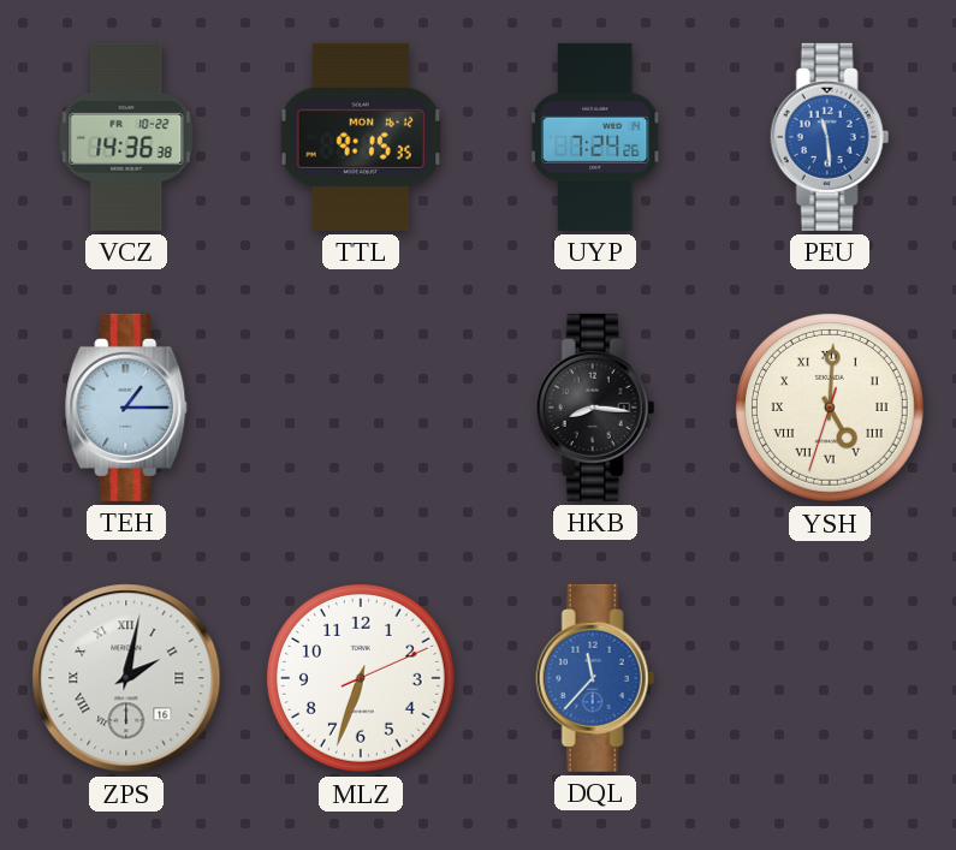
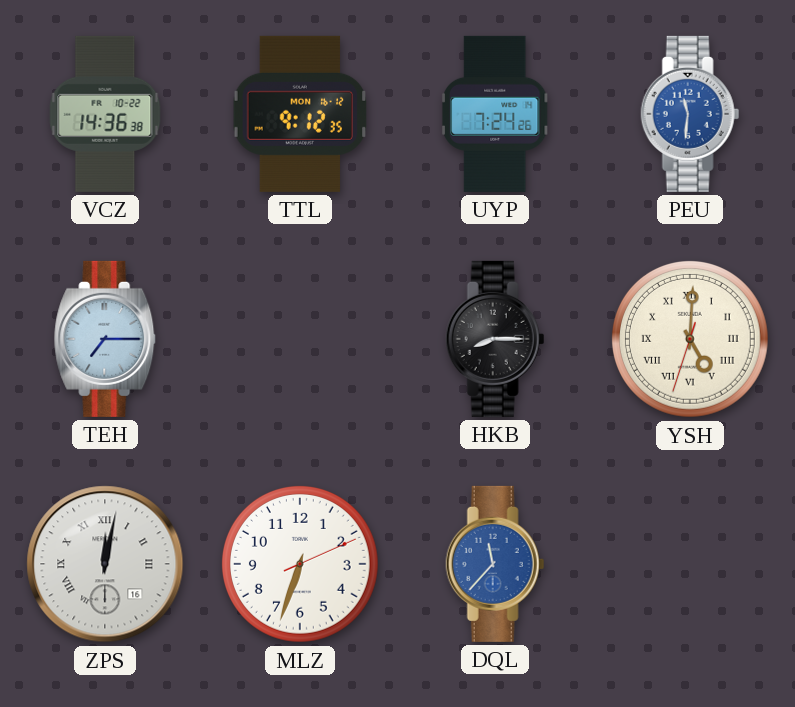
TTL: 9:15 -> 9:12 (299, 114)
PEU: 11:29 -> 11:31 (690, 114)
TEH: 1:15 -> 7:15 (106, 339)
HKB: 8:16 -> 8:15 (495, 339)
ZPS: 2:02 -> 12:02 (105, 564)
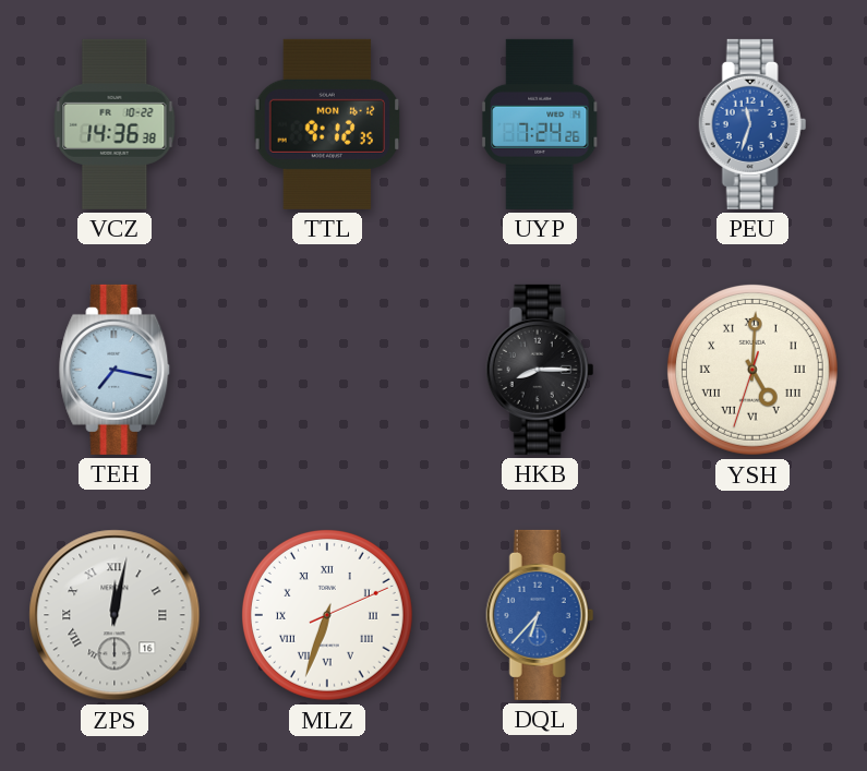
PEU: 11:31 -> 11:33 (752, 124)
TEH: 7:15 -> 7:17 (116, 370)
MLZ numerals: Arabic -> Roman (327, 615)
DQL: 11:37 -> 6:37 (540, 615)
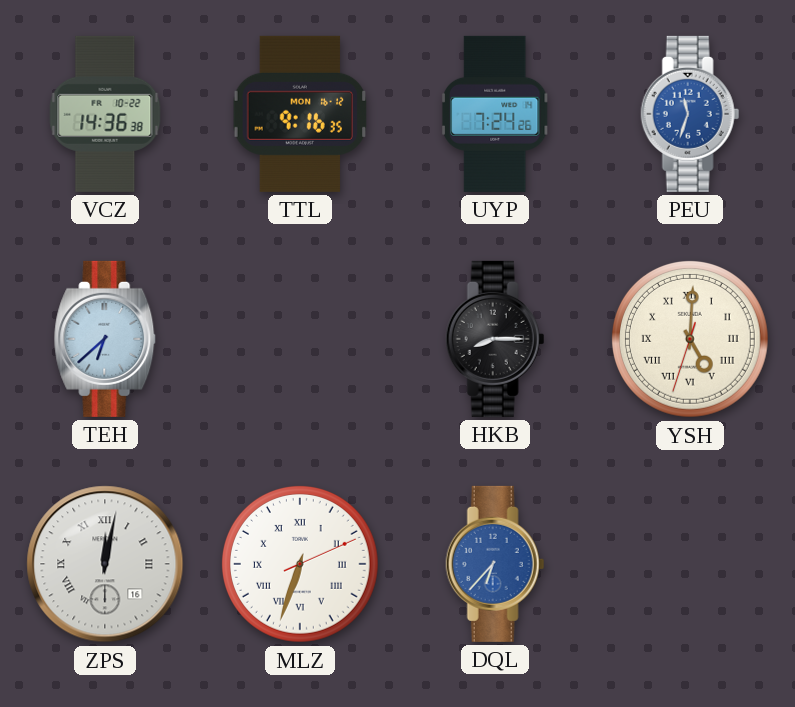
TTL: 9:12 -> 9:16 (299, 114)
TEH: 7:17 -> 6:38 (106, 339)
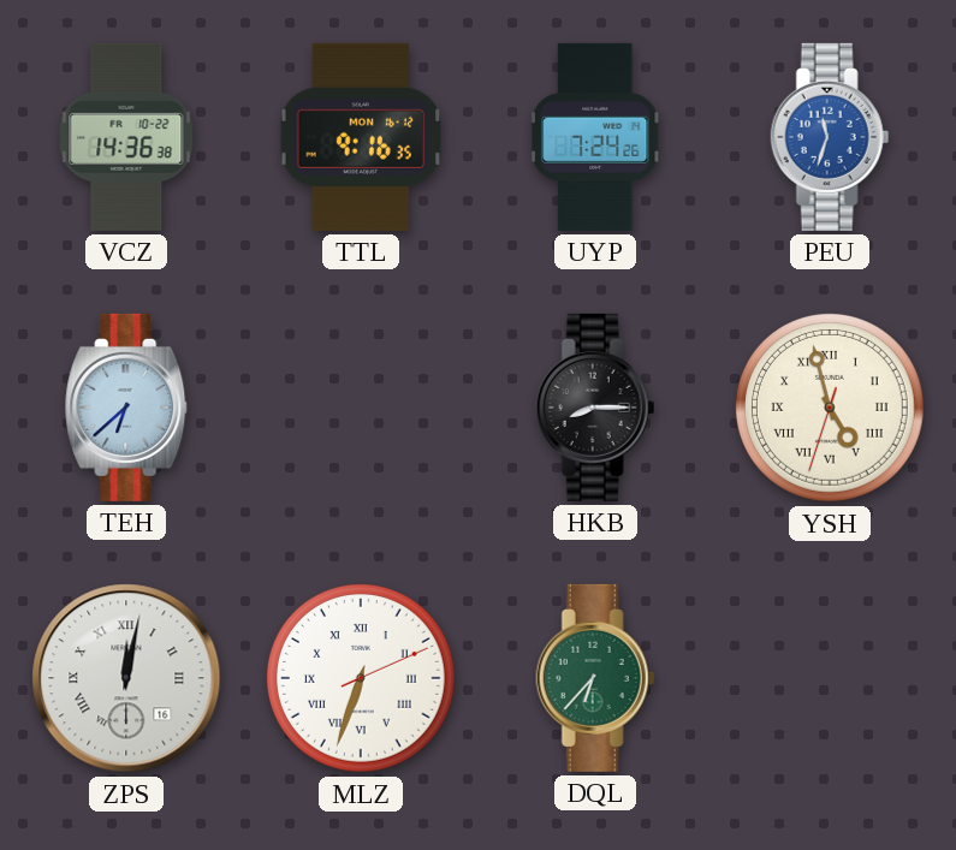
YSH: 5:00 -> 4:57 (830, 408)
DQL dial: blue -> green (595, 678)
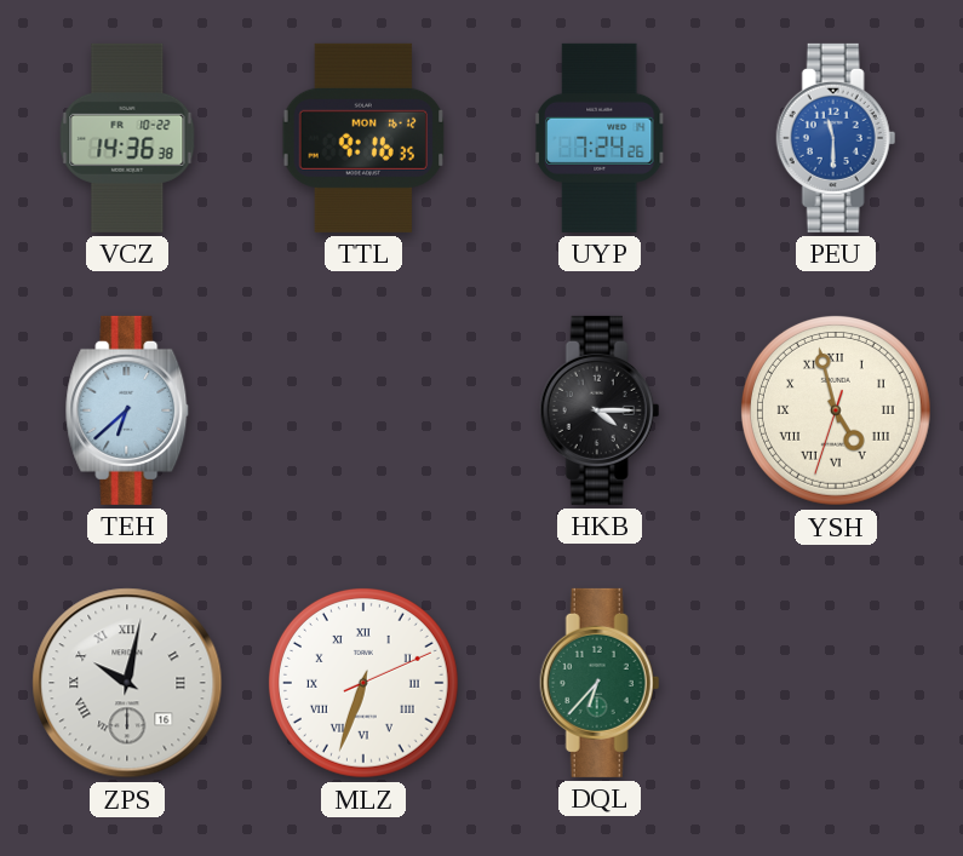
PEU: 11:33 -> 11:30 (836, 138)
HKB: 8:15 -> 4:15 (600, 410)
ZPS: 12:02 -> 10:02 (127, 683)
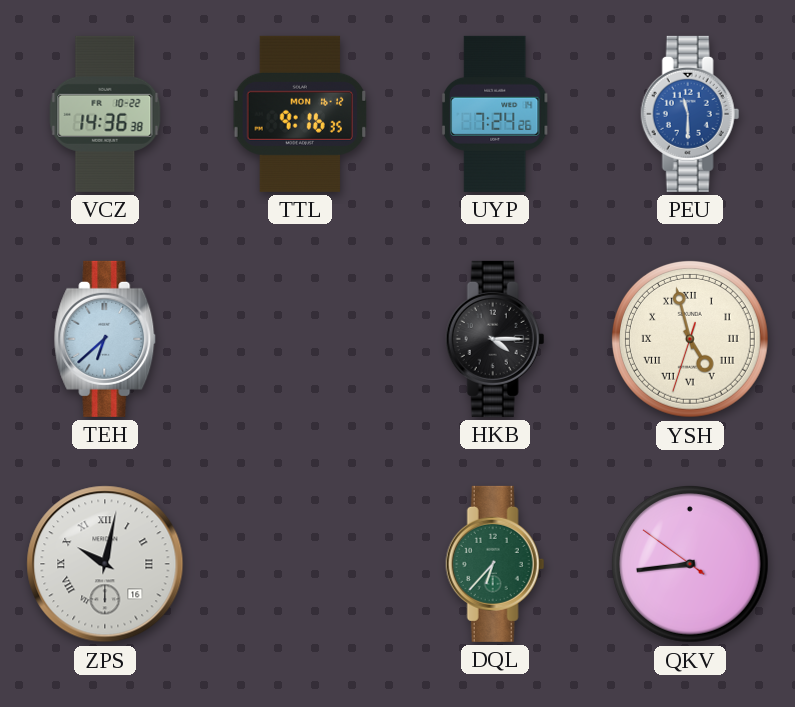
MLZ: 6:33 -> none (363, 683)
QKV: none -> 8:43 (690, 564)
